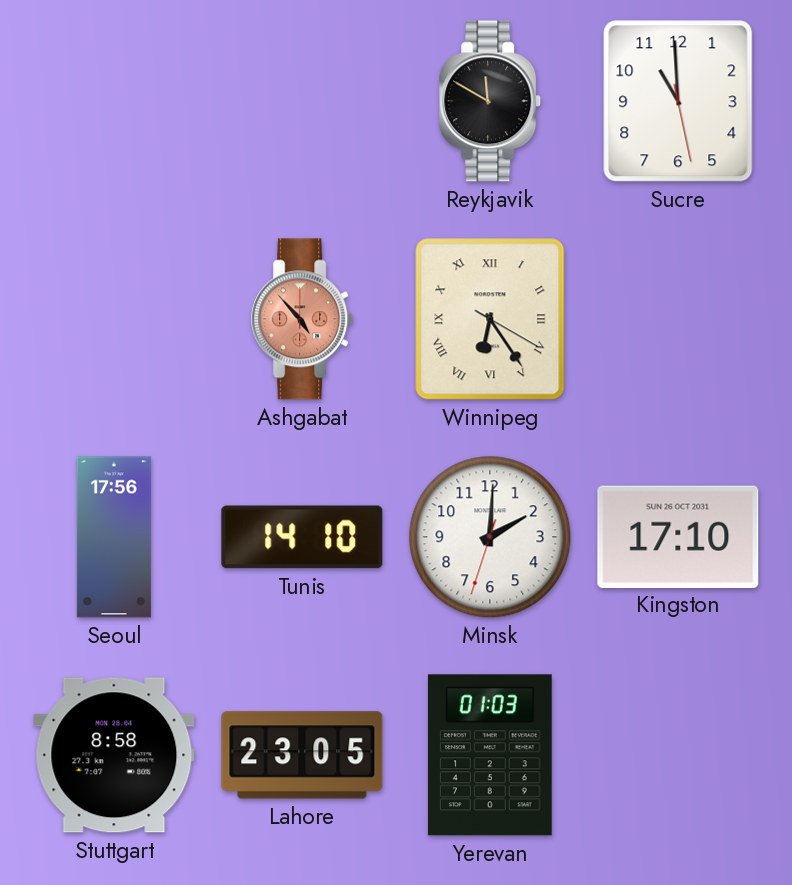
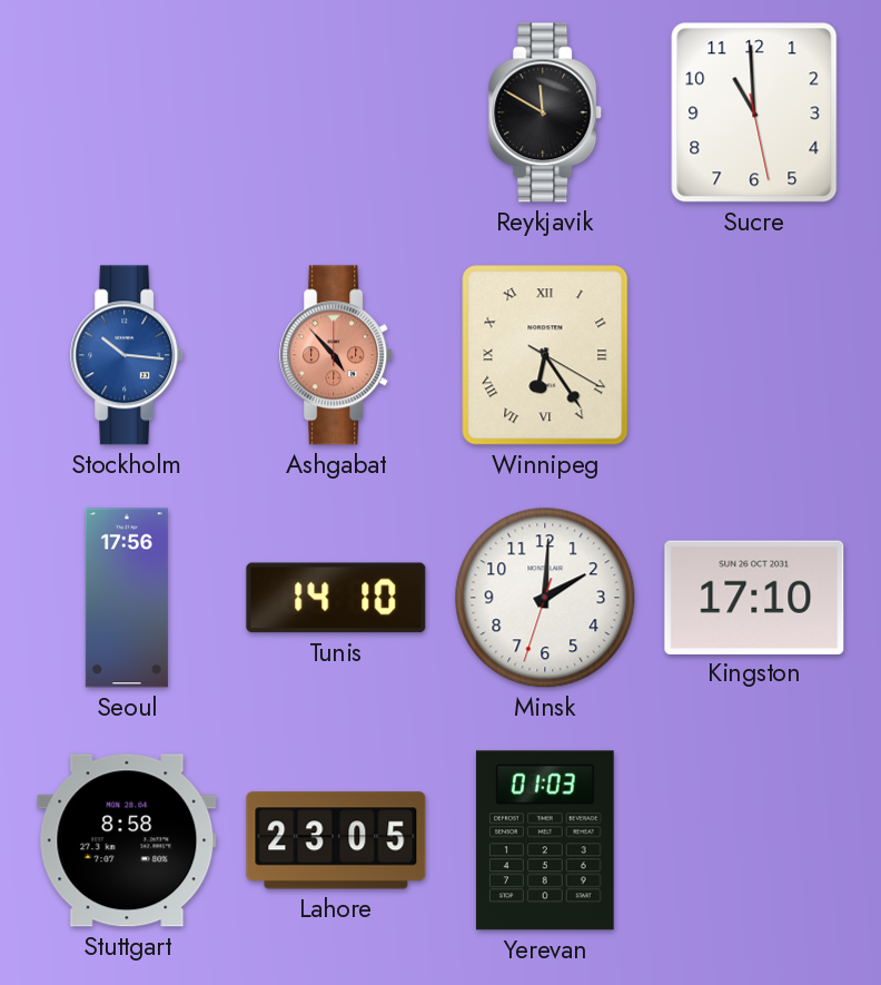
Stockholm: none -> 10:16 (128, 355)
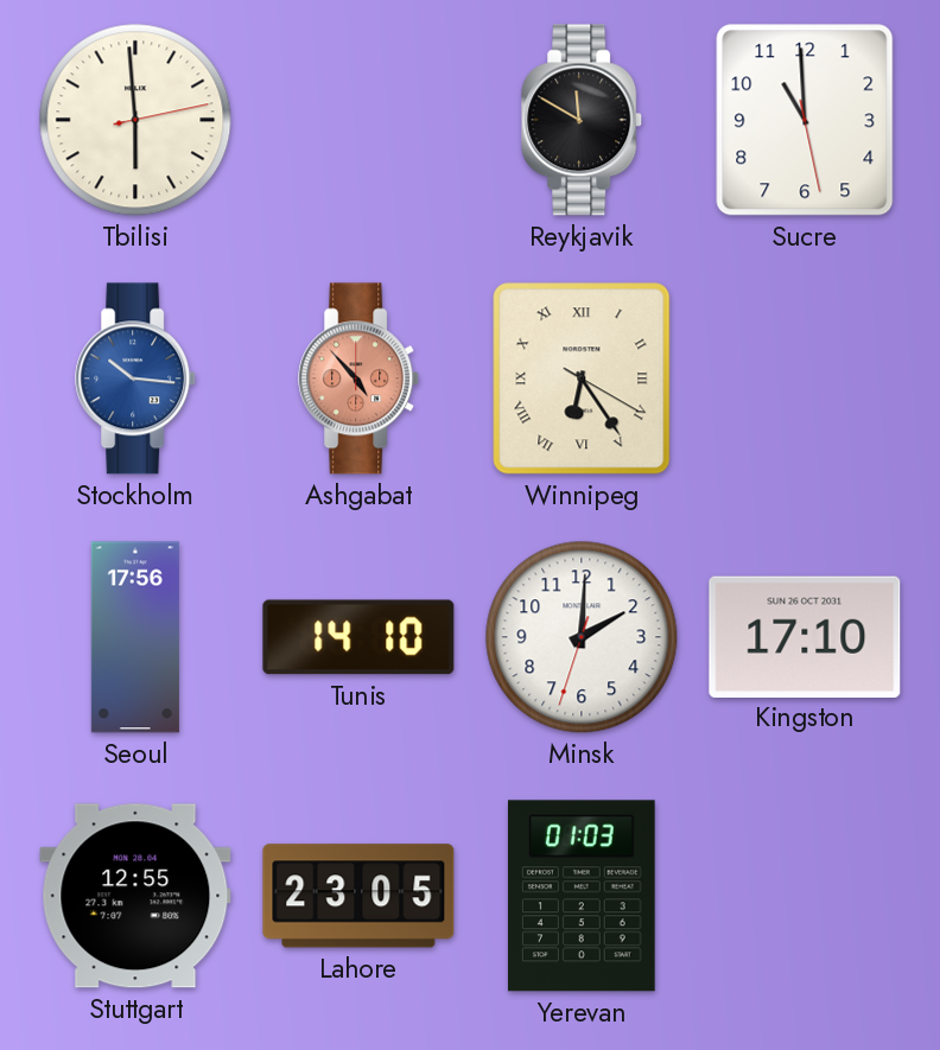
Tbilisi: none -> 5:59 (135, 120)
Stuttgart: 8:58 -> 12:55 (135, 896)
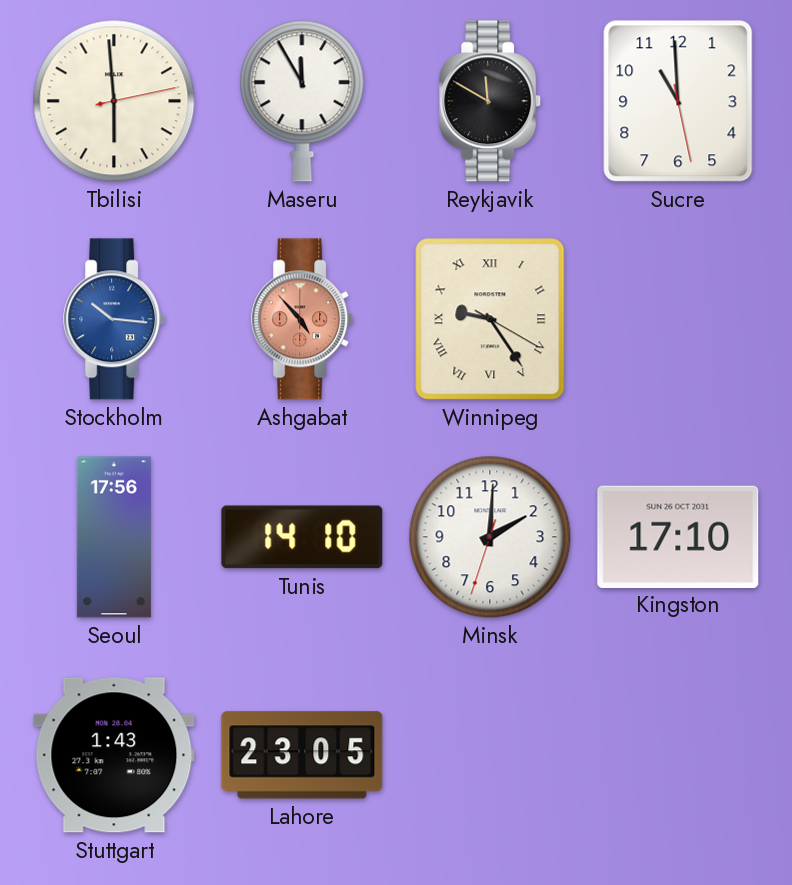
Maseru: none -> 11:55 (302, 101)
Winnipeg: 6:24 -> 9:24 (490, 319)
Stuttgart: 12:55 -> 1:43 (114, 755)
Yerevan: 01:03 -> none (582, 896)
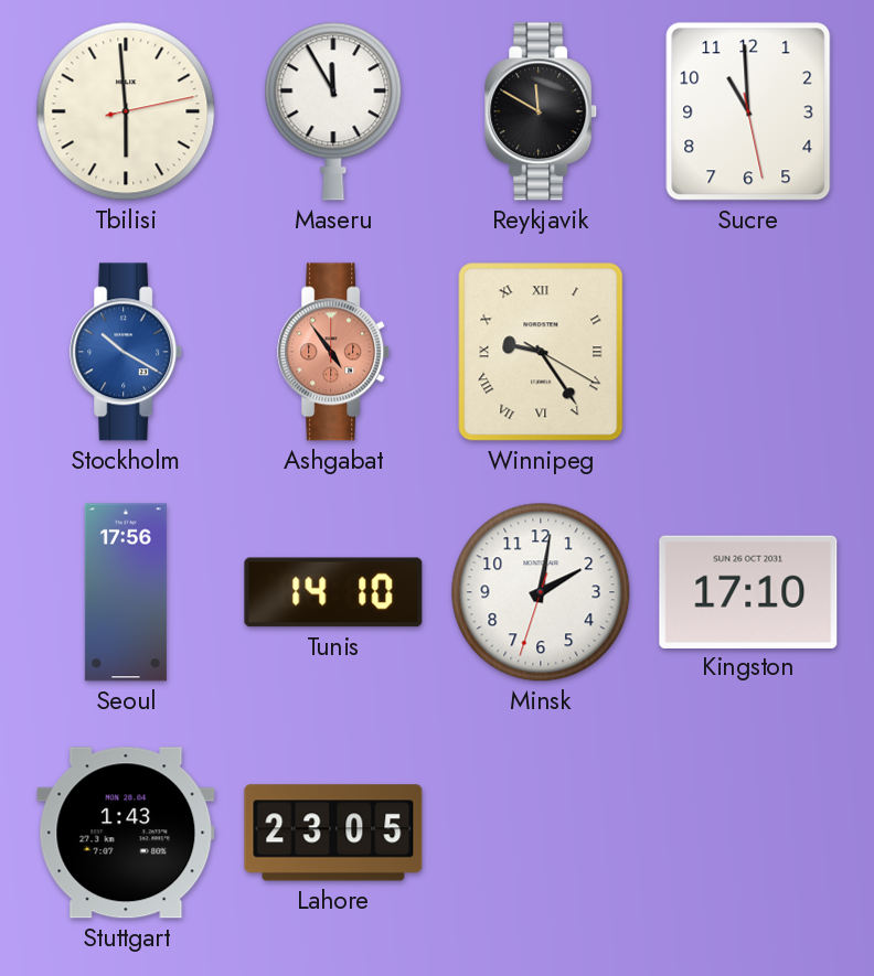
Stockholm: 10:16 -> 10:20 (127, 352)
Ashgabat: 4:53 -> 4:54 (334, 352)
Minsk: 2:00 -> 2:01 (541, 592)
